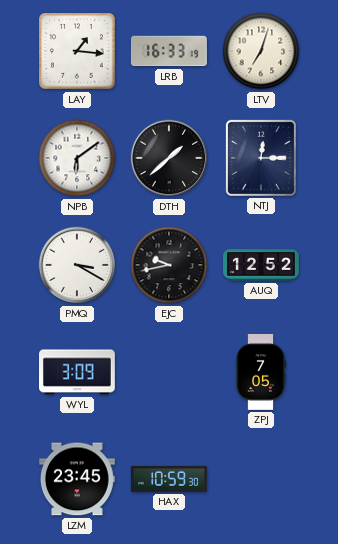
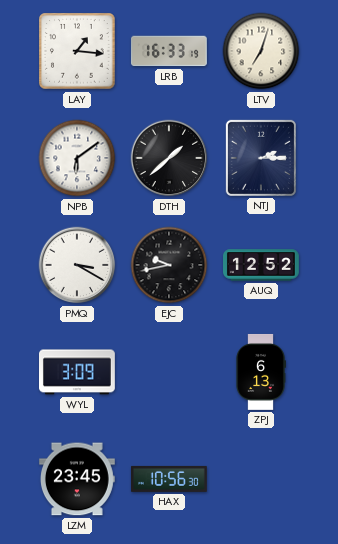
NTJ: 12:15 -> 2:15 (261, 158)
ZPJ: 7:05 -> 6:13 (261, 372)
HAX: 10:59 -> 10:56 (169, 479)
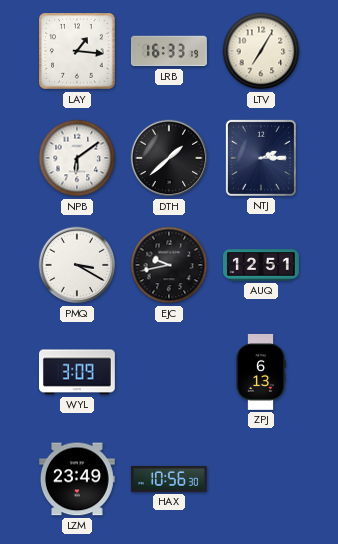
LTV: 7:03 -> 7:05 (261, 51)
AUQ: 12:52 -> 12:51 (262, 265)
LZM: 23:45 -> 23:49 (77, 479)
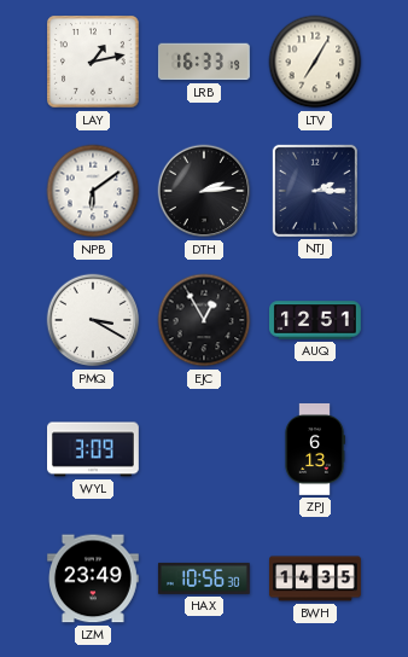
LAY: 1:16 -> 1:13 (93, 62)
DTH: 1:38 -> 2:14 (204, 191)
EJC: 9:43 -> 12:55 (204, 320)
BWH: none -> 14:35 (316, 578)
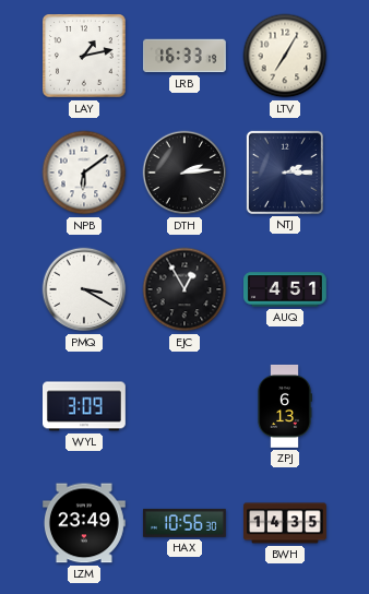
AUQ: 12:51 -> 4:51 (286, 289)
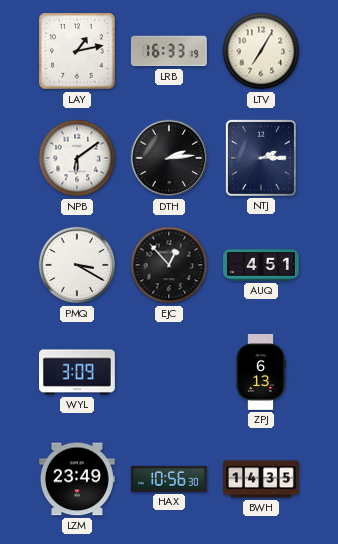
EJC: 12:55 -> 12:53 (169, 265)
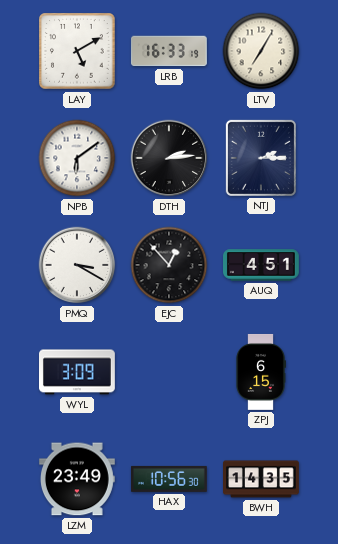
LAY: 1:13 -> 5:10 (77, 51)
ZPJ: 6:13 -> 6:15 (261, 372)
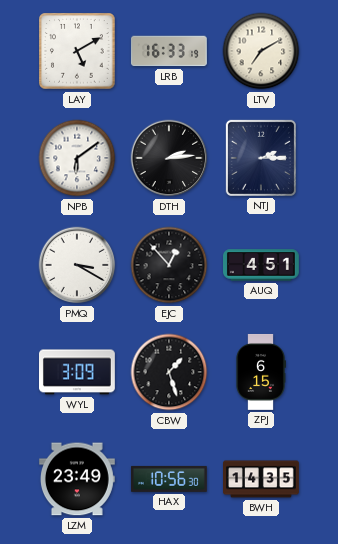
LTV: 7:05 -> 7:10 (261, 51)
CBW: none -> 1:27 (169, 372)
